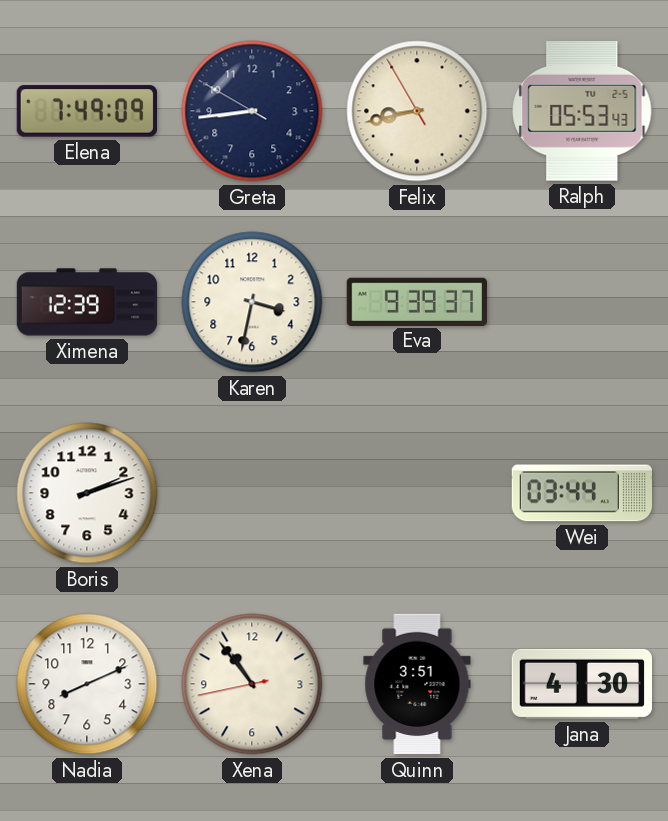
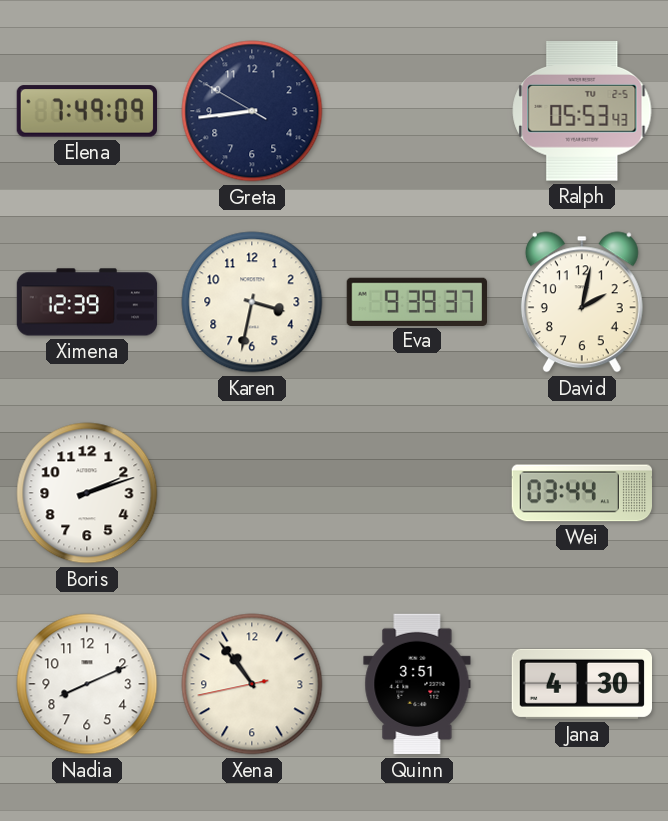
Felix: 8:42 -> none (417, 111)
David: none -> 2:02 (582, 302)
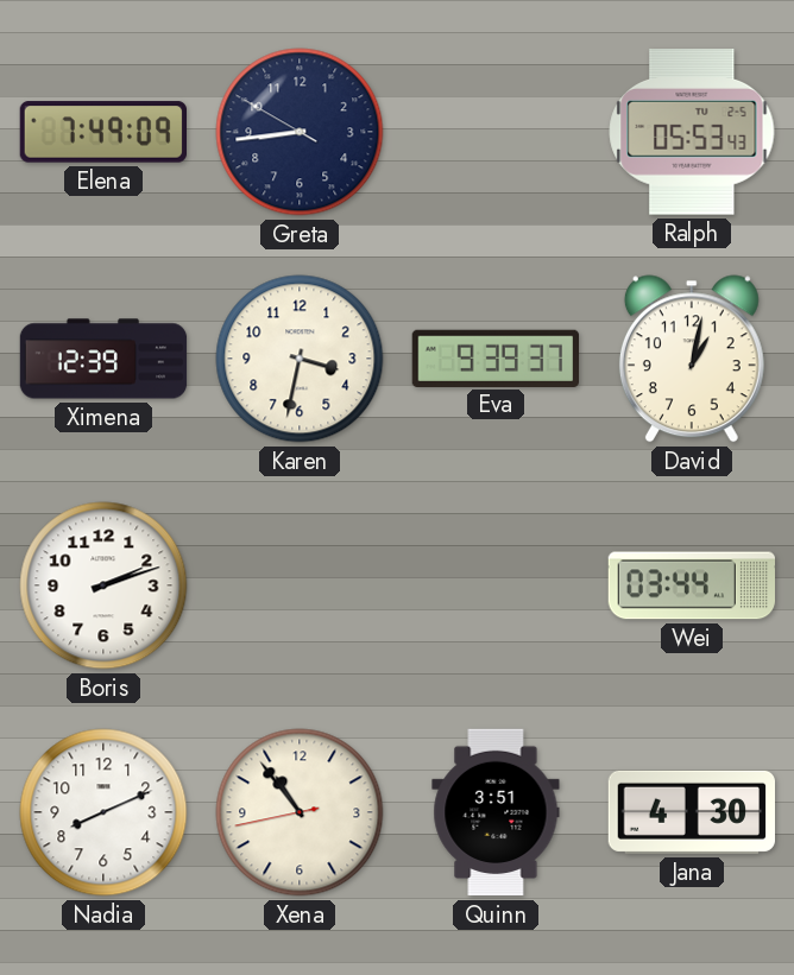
David: 2:02 -> 1:02 (692, 359)
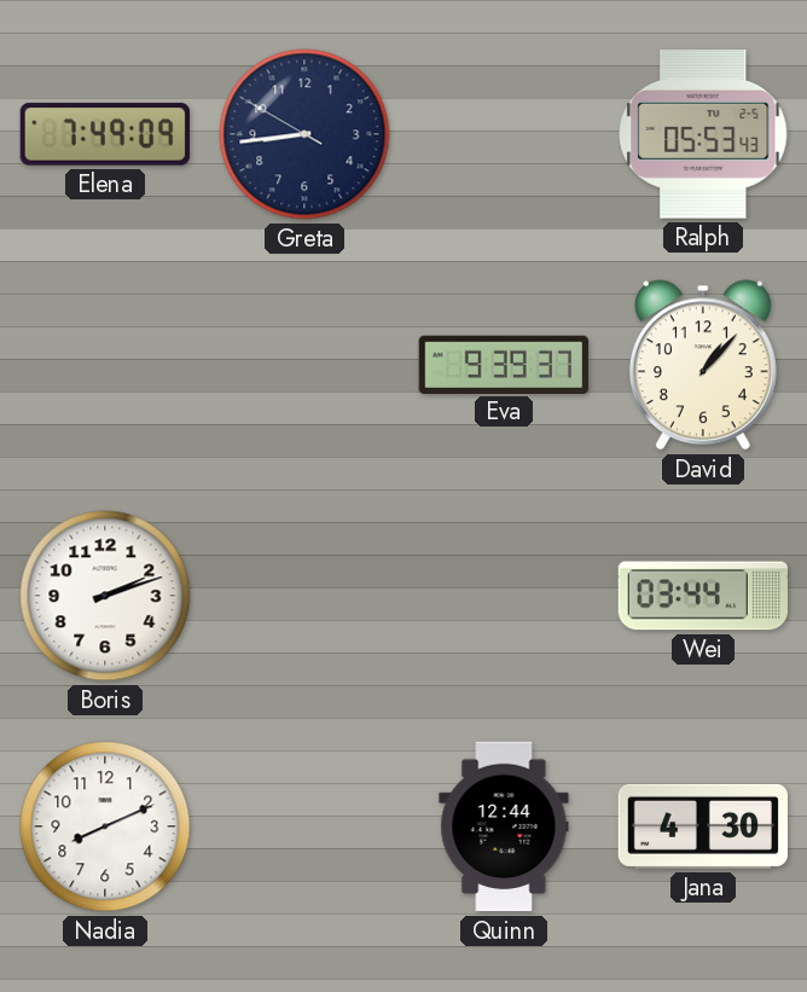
Ximena: 12:39 -> none (103, 359)
Karen: 3:32 -> none (300, 359)
David: 1:02 -> 1:07 (703, 365)
Xena: 10:53 -> none (300, 812)
Quinn: 3:51 -> 12:44 (504, 826)
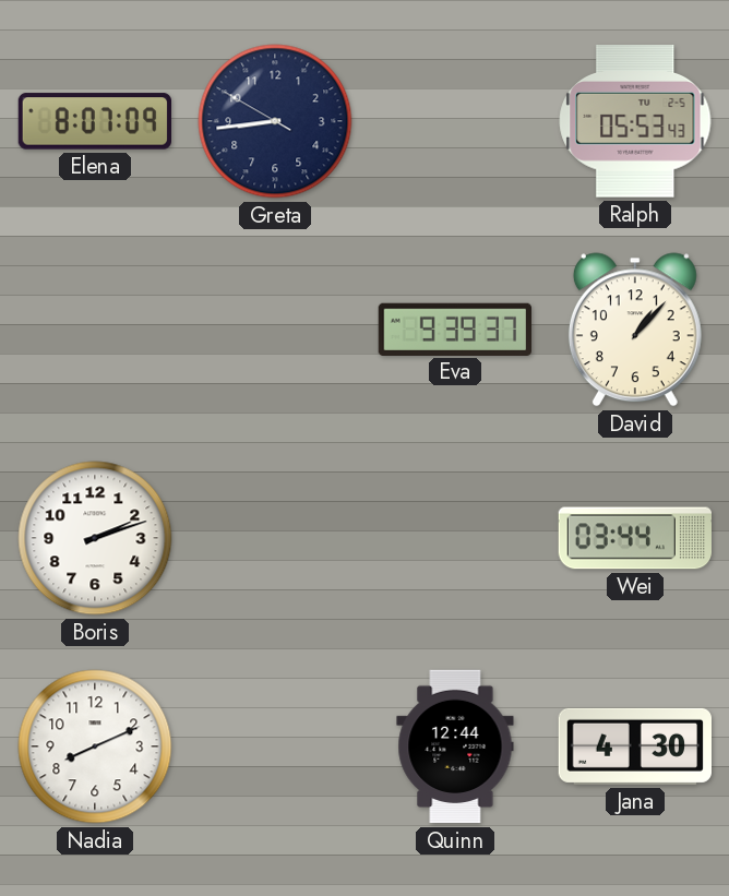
Elena: 7:49 -> 8:07 (94, 121)
